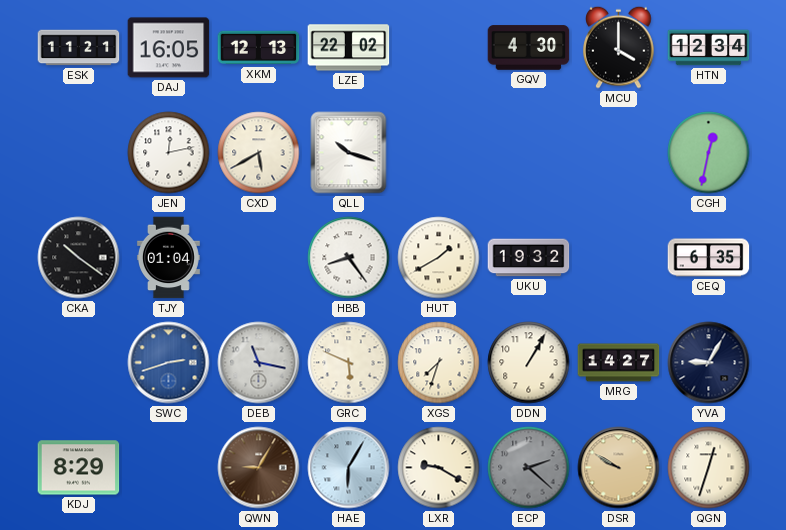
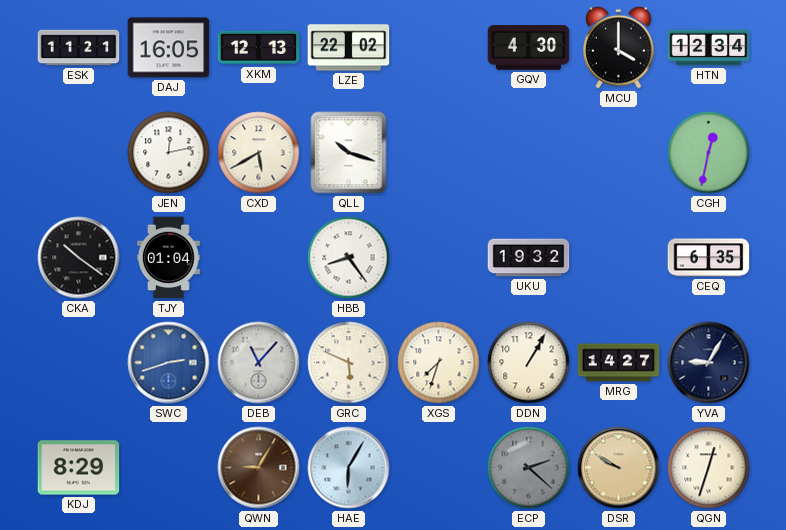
HUT: 1:40 -> none (439, 258)
DEB: 11:17 -> 11:07 (259, 363)
LXR: 9:20 -> none (439, 468)
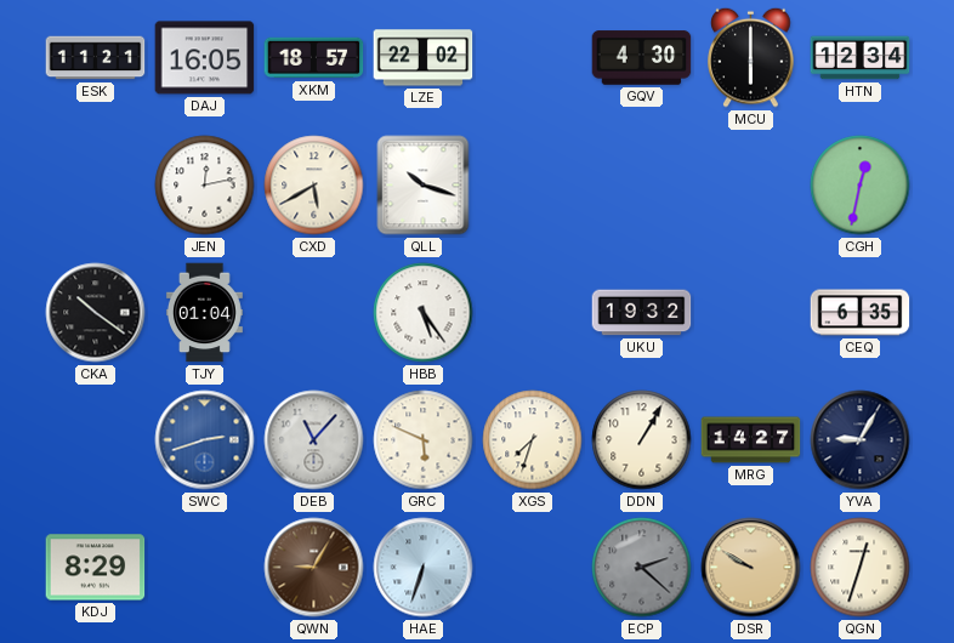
XKM: 12:13 -> 18:57 (314, 58)
MCU: 4:00 -> 6:00 (751, 57)
HBB: 8:24 -> 5:24 (424, 313)
HAE: 6:05 -> 6:33 (424, 568)
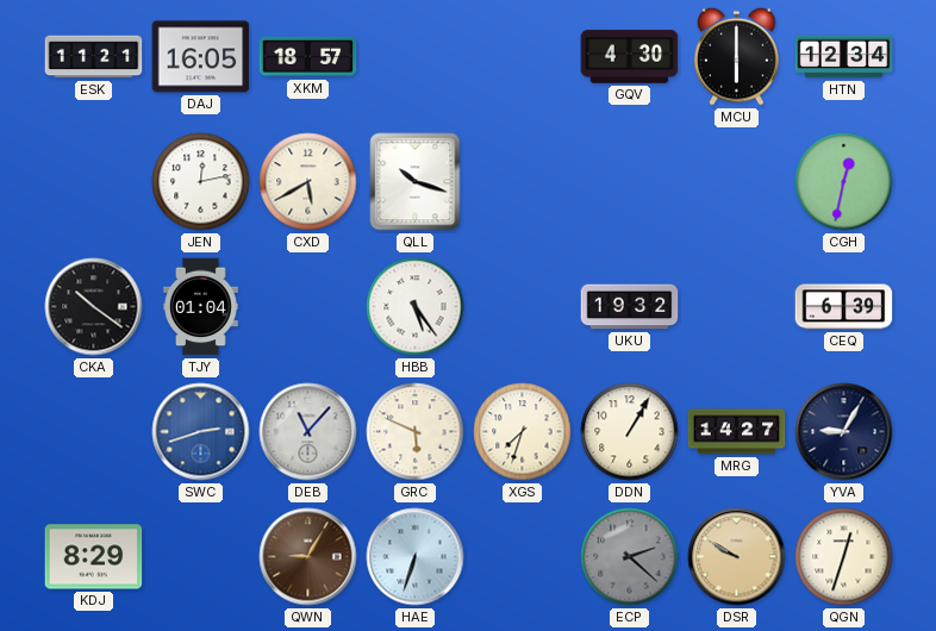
LZE: 22:02 -> none (424, 58)
CEQ: 6:35 -> 6:39 (844, 307)
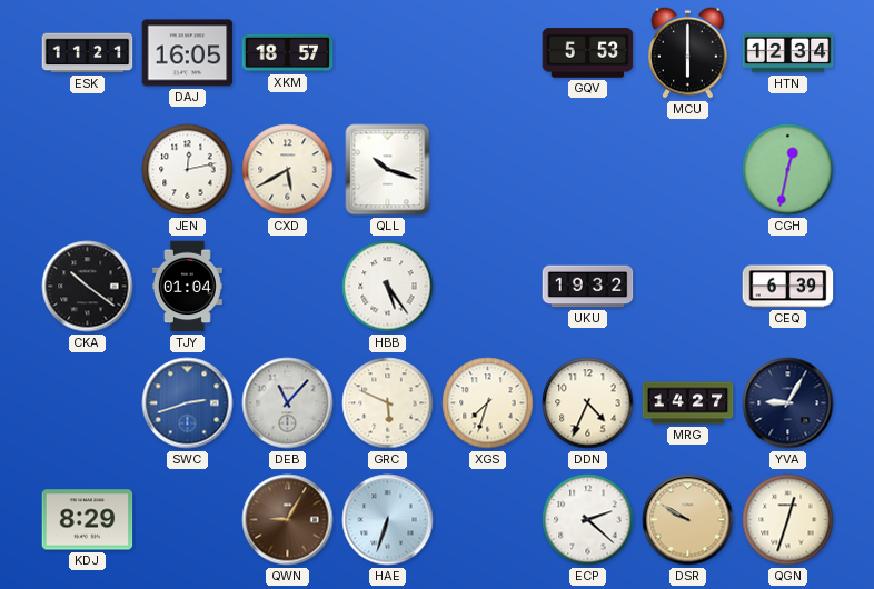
GQV: 4:30 -> 5:53 (588, 53)
DDN: 1:05 -> 4:34 (588, 403)
ECP dial: grey -> white (588, 520)
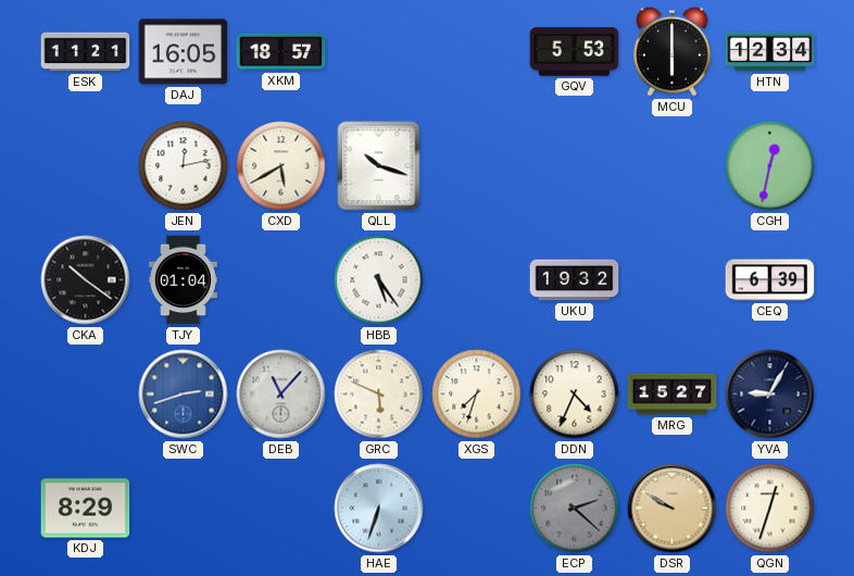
MRG: 14:27 -> 15:27 (673, 395)
QWN: 9:05 -> none (288, 520)
ECP dial: white -> grey (575, 509)
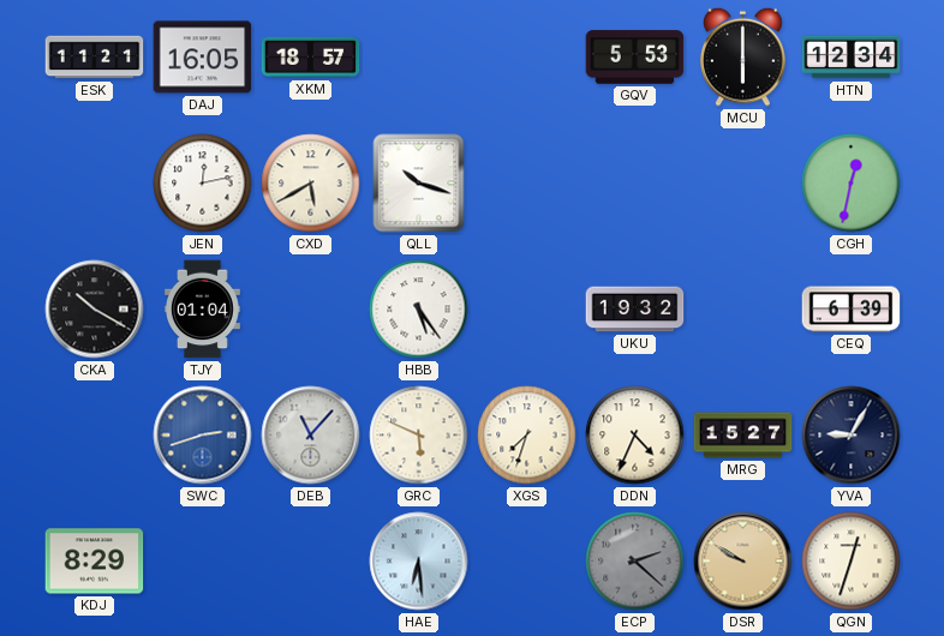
CKA: 10:21 -> 10:20 (95, 310)
HAE: 6:33 -> 6:29 (419, 562)
